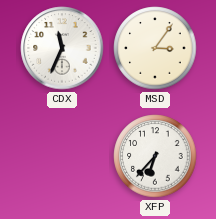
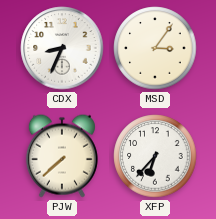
CDX: 11:34 -> 8:34 (62, 48)
PJW: none -> 7:38 (62, 156)
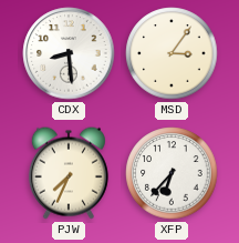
CDX: 8:34 -> 8:29 (69, 53)
PJW: 7:38 -> 7:34 (69, 173)
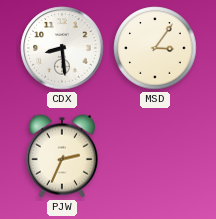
PJW: 7:34 -> 2:34 (62, 156)
XFP: 6:37 -> none (172, 173)
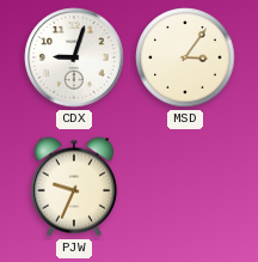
CDX: 8:29 -> 9:03 (74, 57)
PJW: 2:34 -> 9:34 (74, 187)
